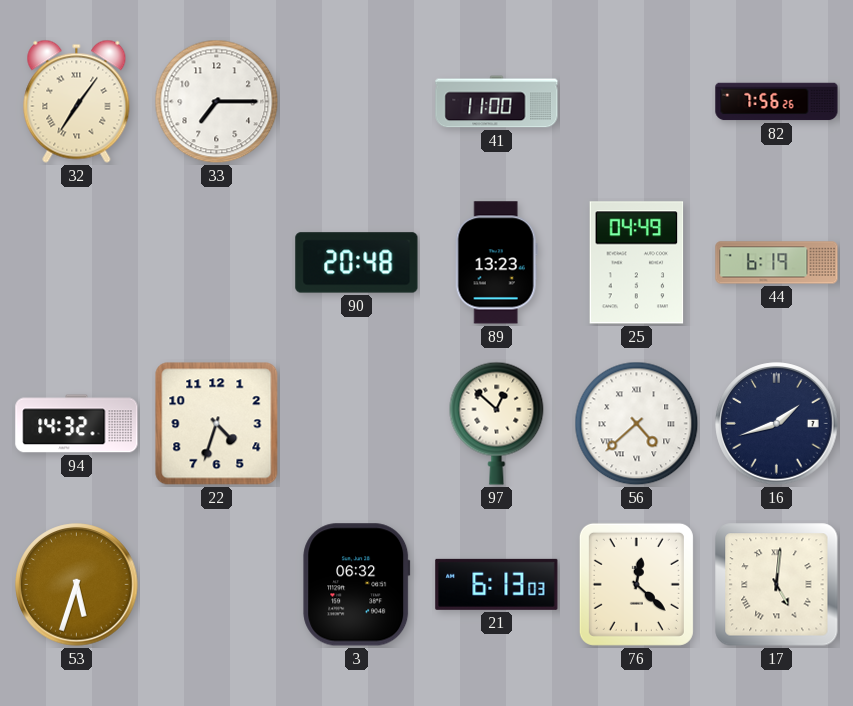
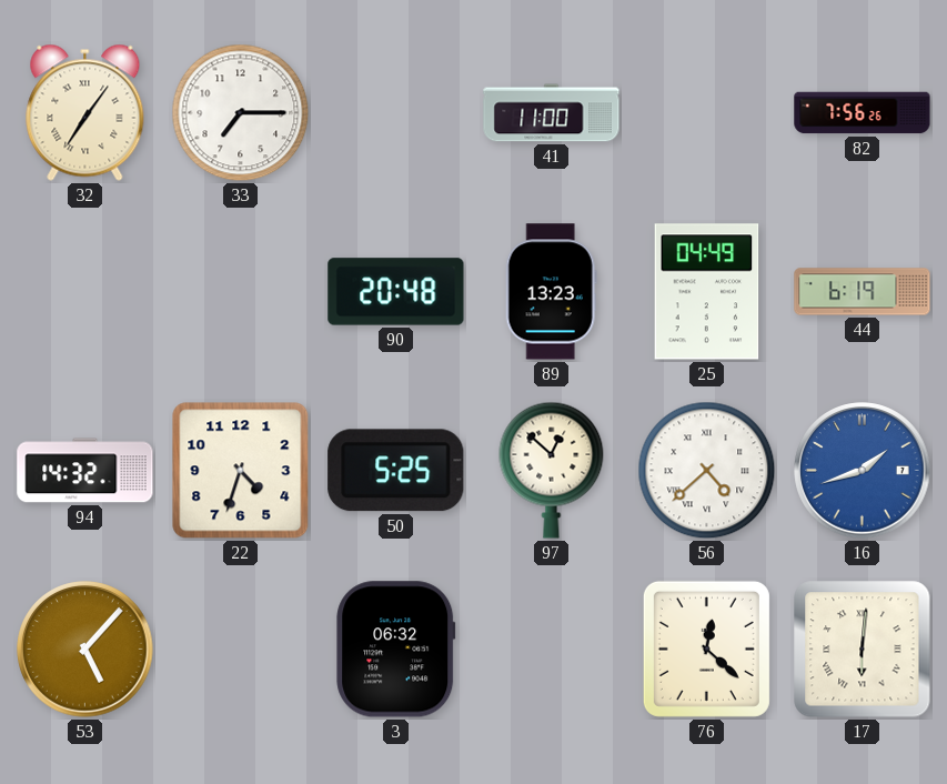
50: none -> 5:25 (396, 471)
16 dial: navy -> blue (863, 471)
53: 5:33 -> 5:07 (85, 650)
21: 6:13 -> none (497, 584)
17: 5:01 -> 6:01 (863, 650)
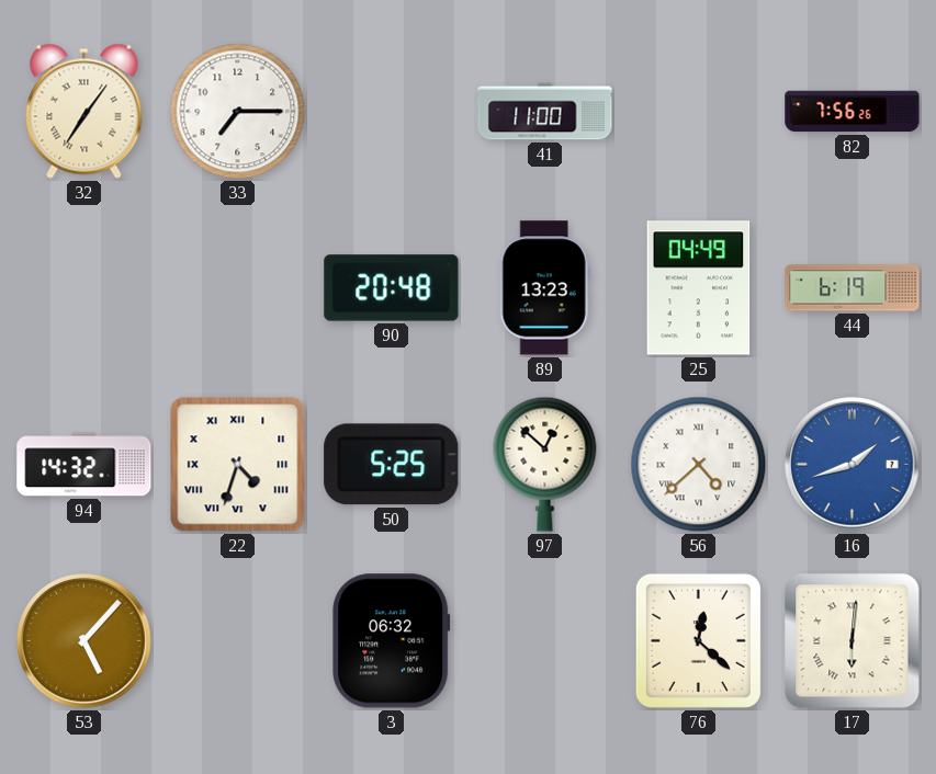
22 numerals: Arabic -> Roman (238, 465)
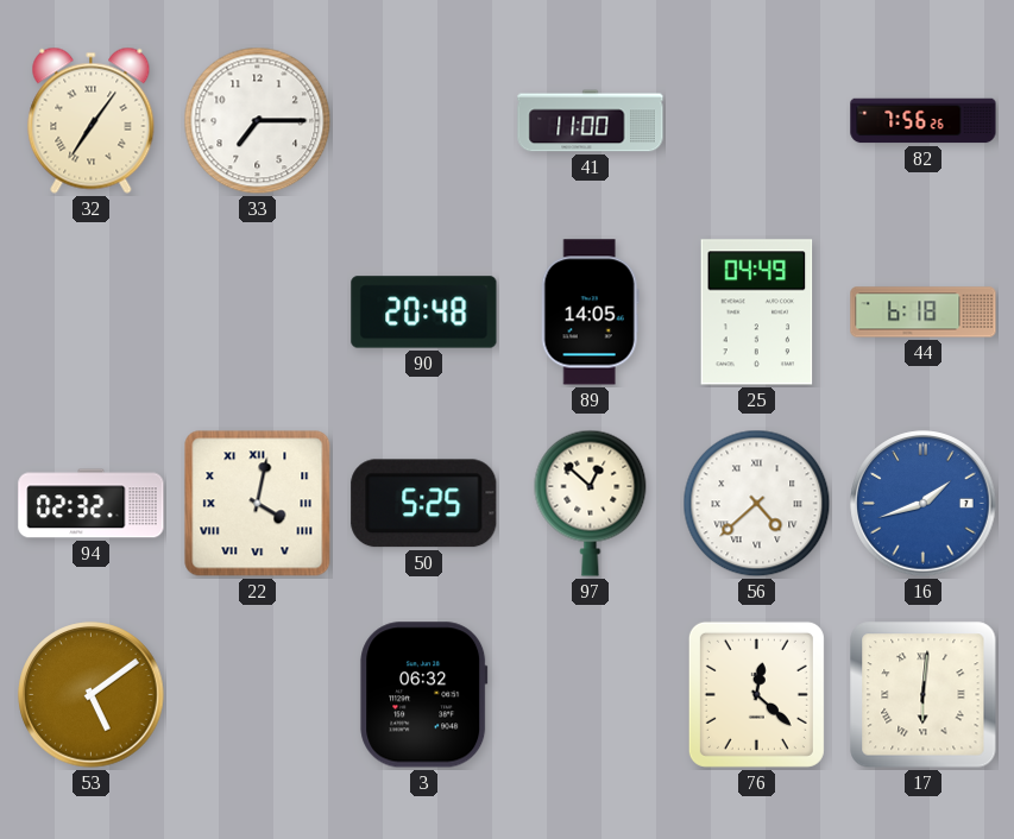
89: 13:23 -> 14:05 (590, 313)
44: 6:19 -> 6:18 (924, 313)
94: 14:32 -> 02:32 (92, 504)
22: 4:33 -> 4:02 (258, 504)
53: 5:07 -> 5:09 (92, 695)
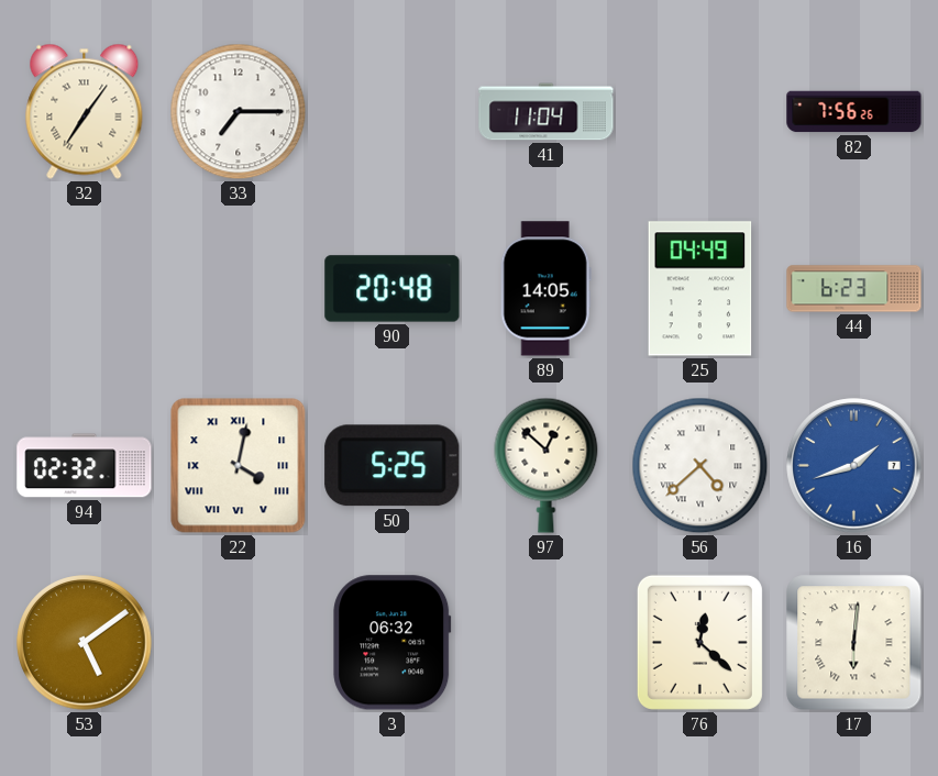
41: 11:00 -> 11:04 (547, 112)
44: 6:18 -> 6:23 (854, 289)
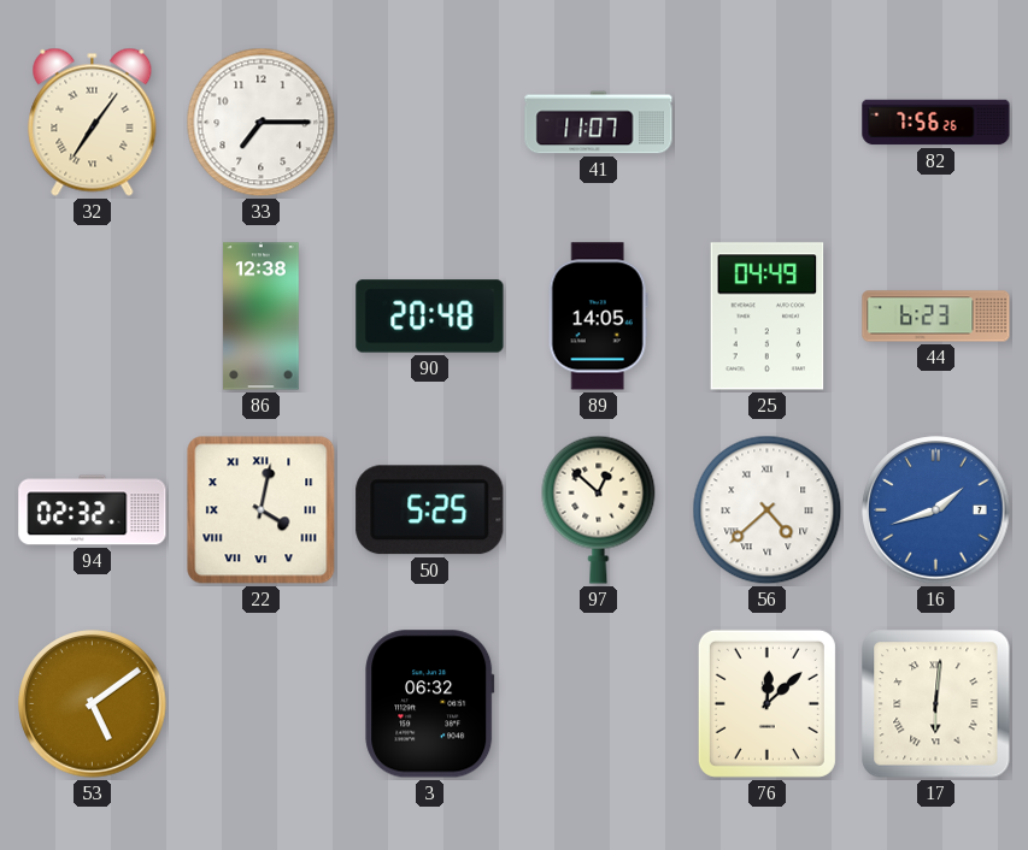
41: 11:04 -> 11:07 (599, 123)
86: none -> 12:38 (262, 317)
76: 12:22 -> 12:08 (766, 703)
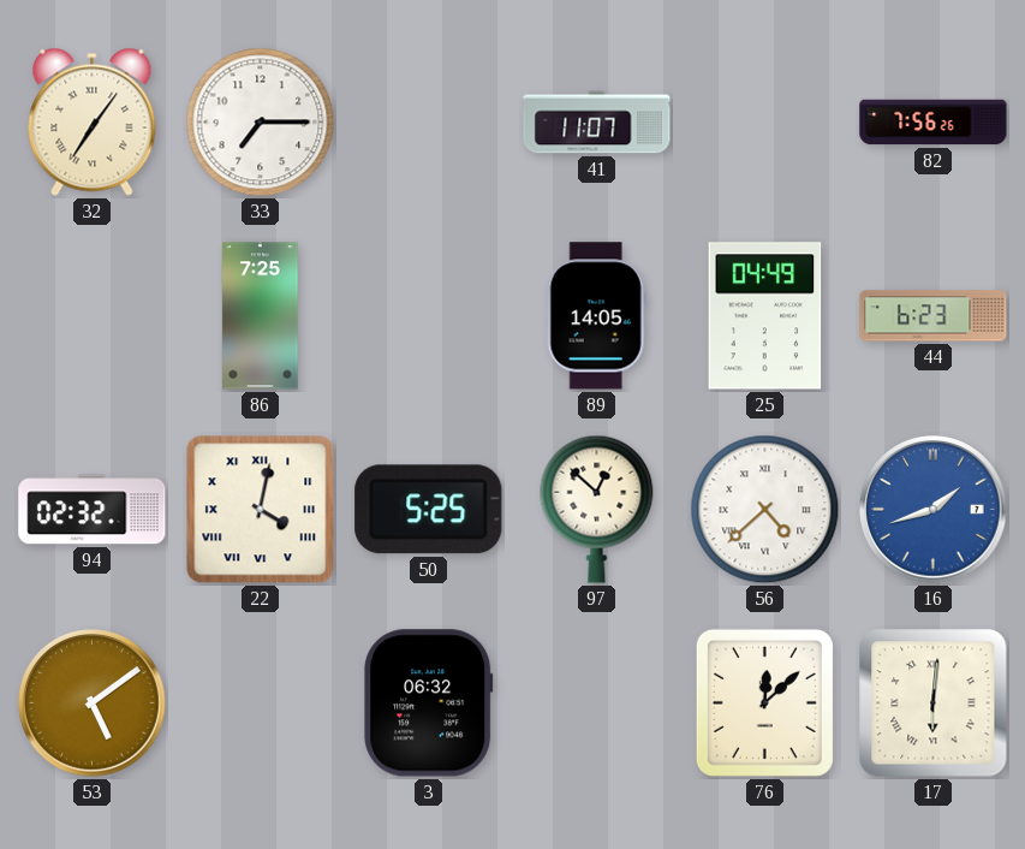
86: 12:38 -> 7:25 (261, 316)
90: 20:48 -> none (430, 317)
